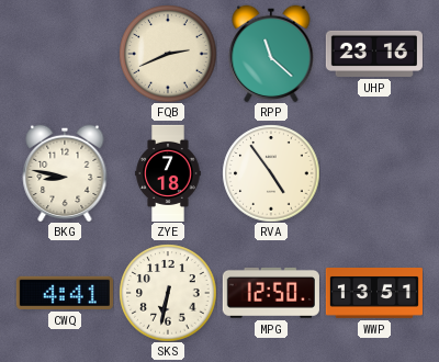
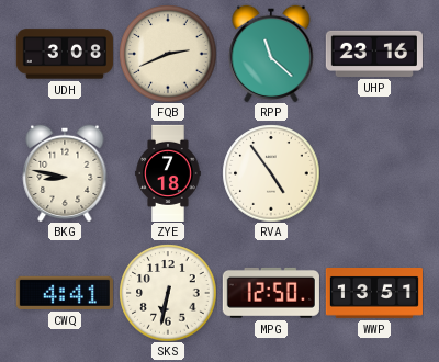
UDH: none -> 3:08 (65, 54)
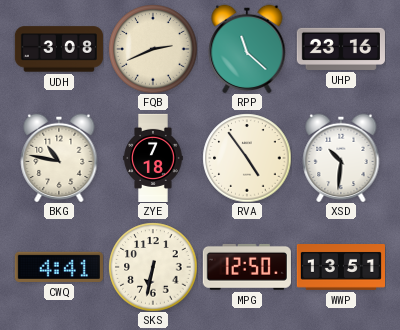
BKG: 8:47 -> 10:47 (59, 158)
XSD: none -> 10:31 (341, 158)
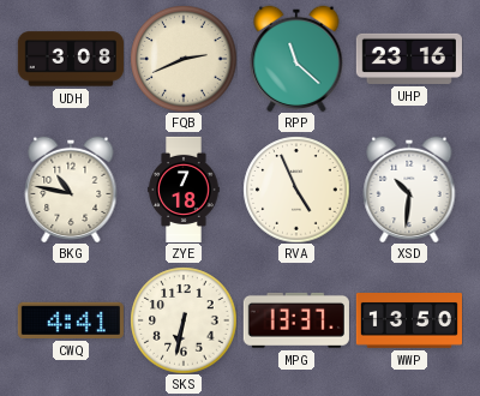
RVA: 4:54 -> 4:56 (296, 190)
MPG: 12:50 -> 13:37 (296, 320)
WWP: 13:51 -> 13:50 (408, 322)
